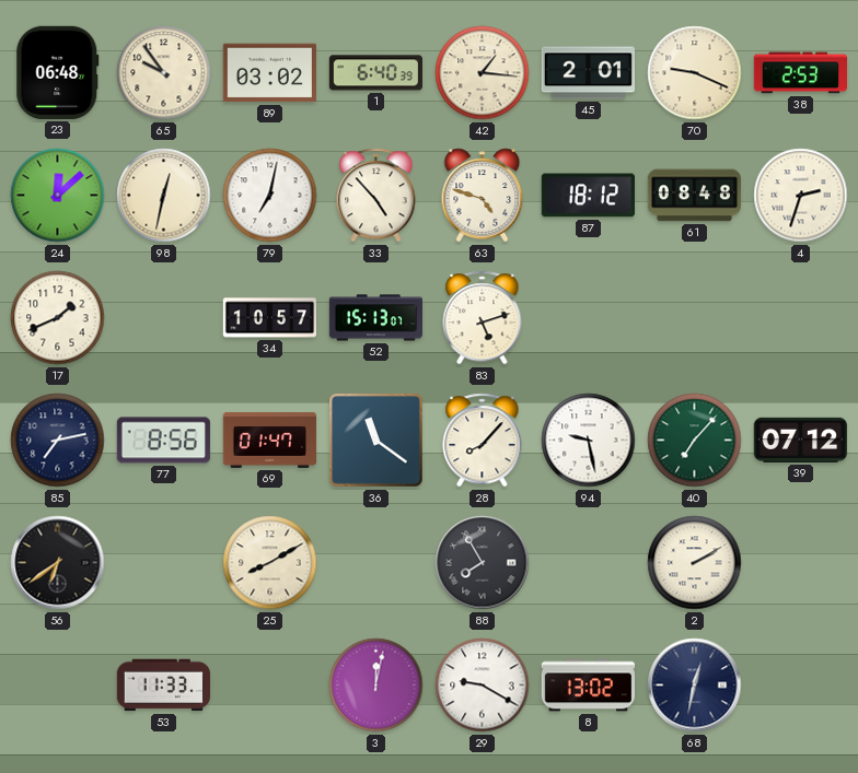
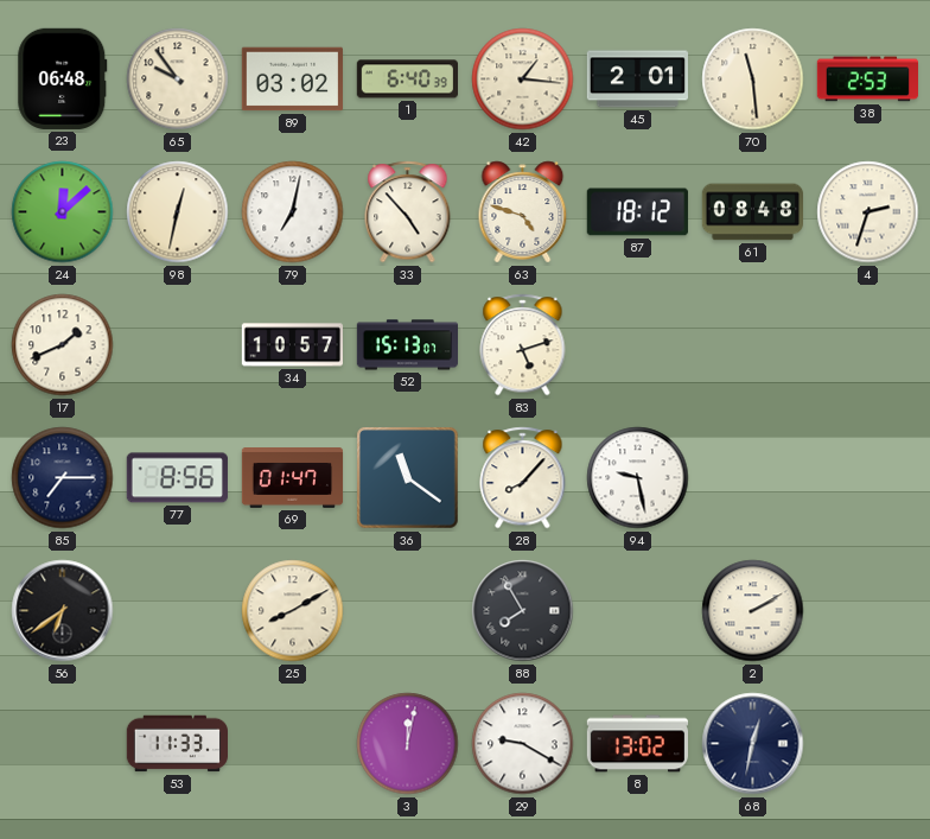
70: 9:19 -> 11:29 (753, 80)
85: 7:13 -> 7:15 (63, 478)
40: 7:07 -> none (695, 441)
39: 07:12 -> none (800, 440)
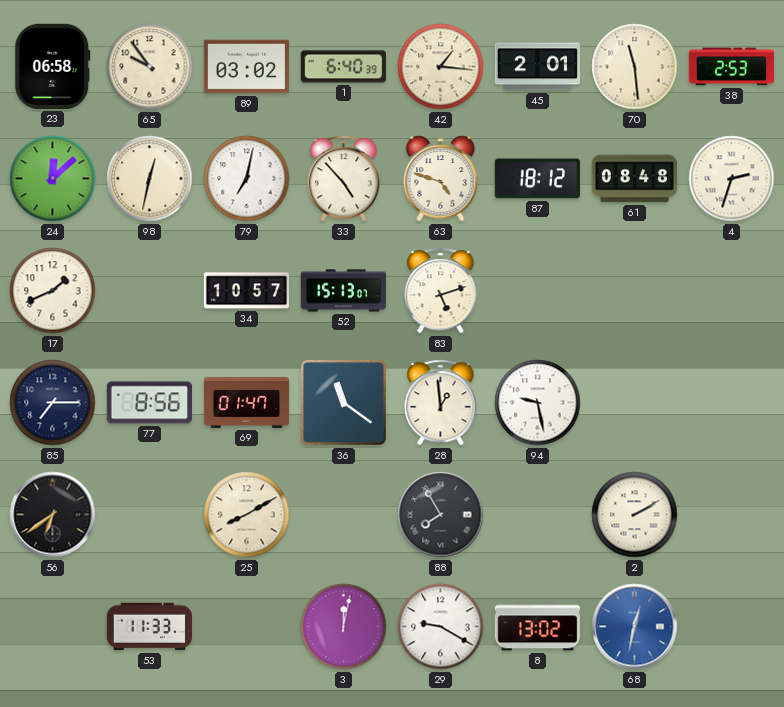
23: 06:48 -> 06:58 (53, 66)
28: 8:07 -> 12:59 (441, 403)
68 dial: navy -> blue (635, 627)
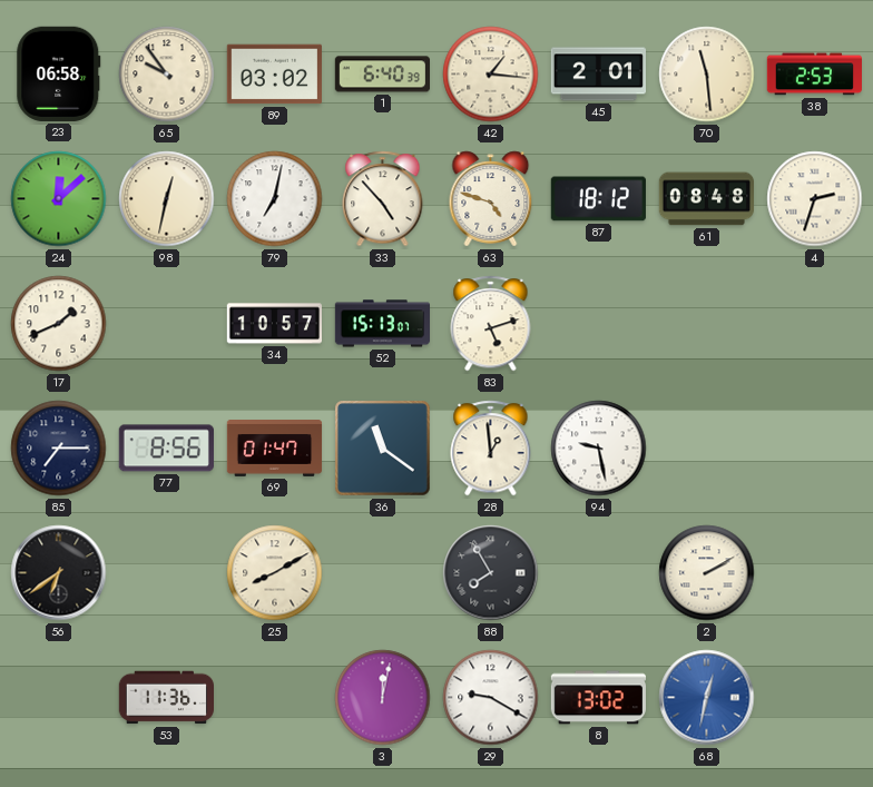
53: 11:33 -> 11:36 (166, 698)
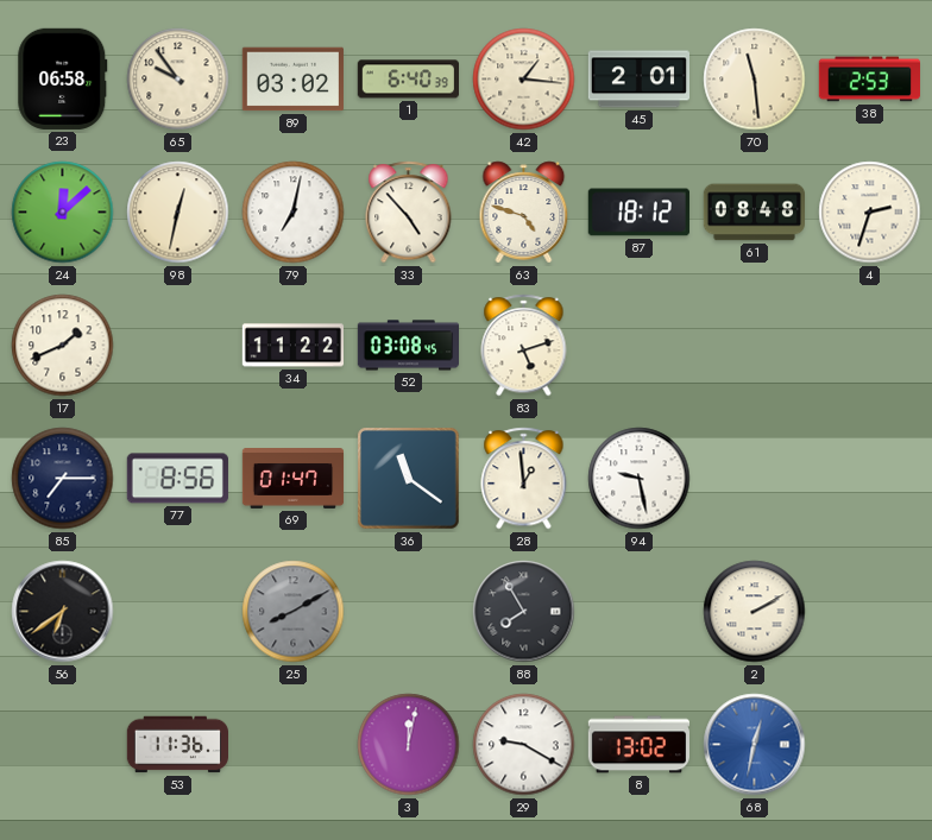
34: 10:57 -> 11:22 (292, 346)
52: 15:13 -> 03:08 (408, 346)
25 dial: cream -> grey (294, 612)
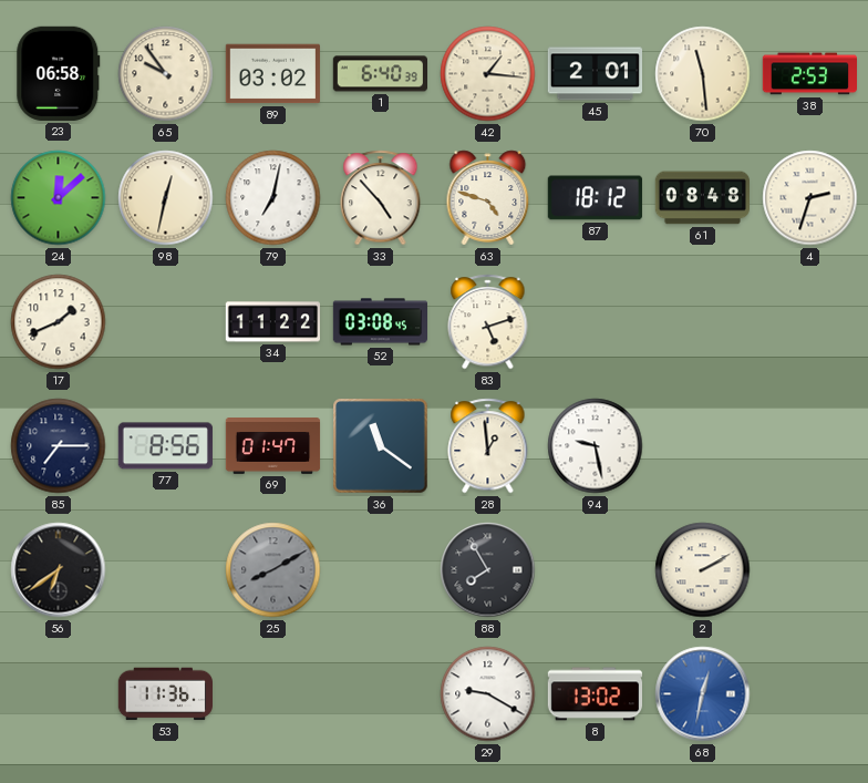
3: 12:02 -> none (409, 745)
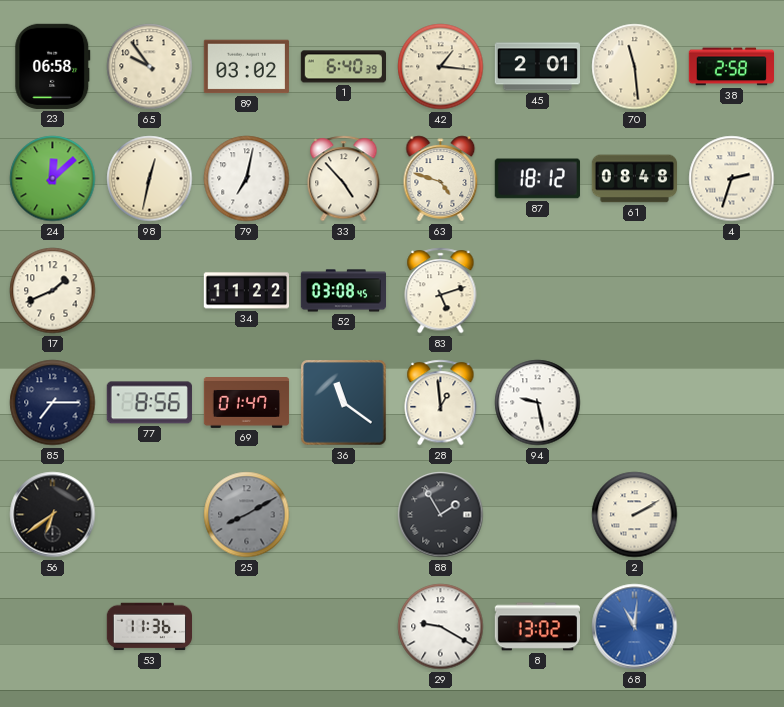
38: 2:53 -> 2:58 (731, 67)
88: 7:55 -> 1:55 (441, 515)
68: 12:32 -> 11:01 (635, 627)
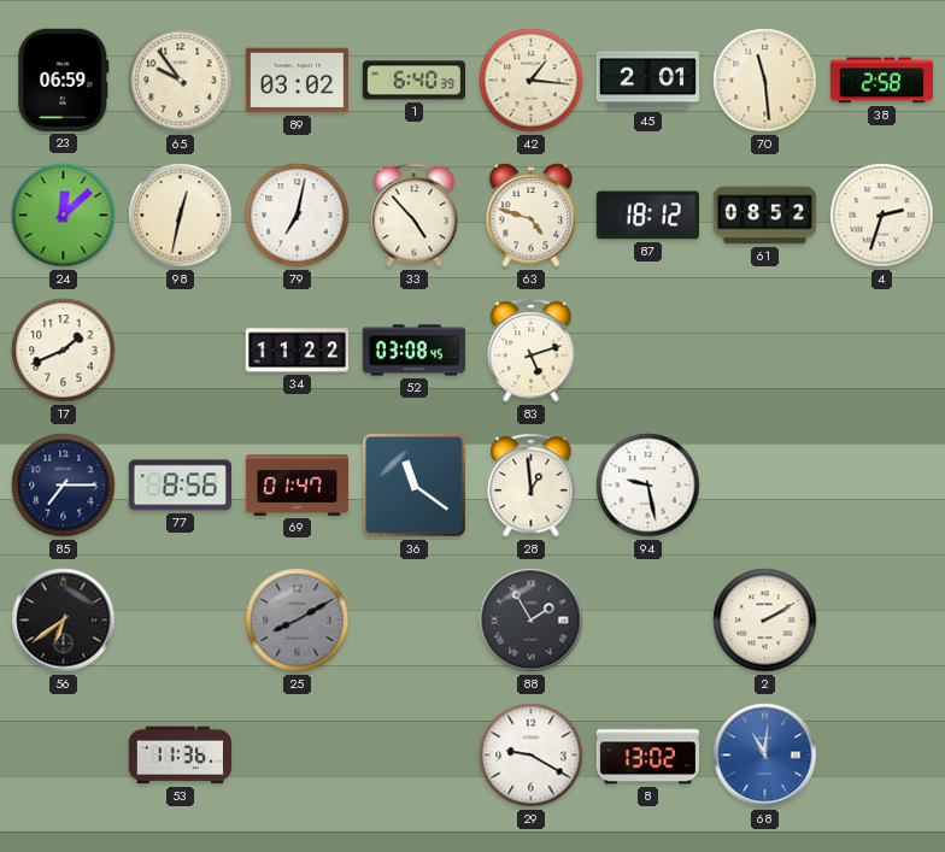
23: 06:58 -> 06:59 (64, 80)
61: 08:48 -> 08:52 (764, 216)
